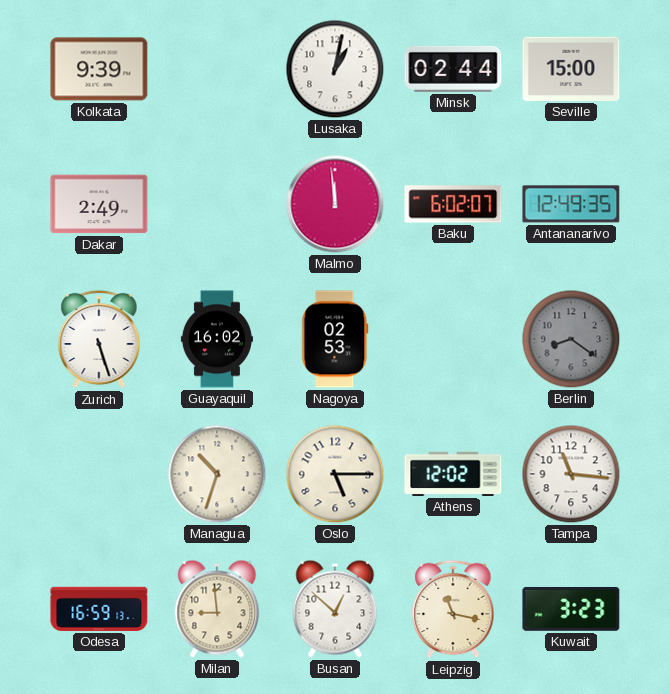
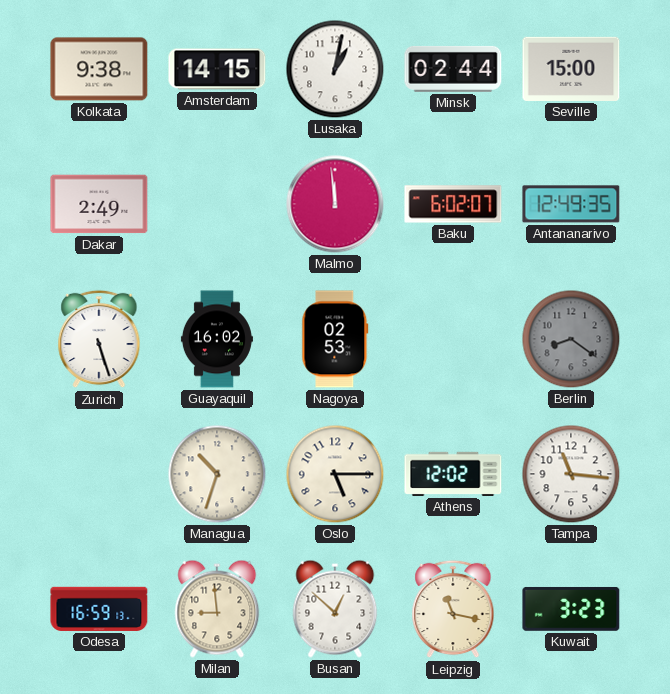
Kolkata: 9:39 -> 9:38 (99, 69)
Amsterdam: none -> 14:15 (217, 69)
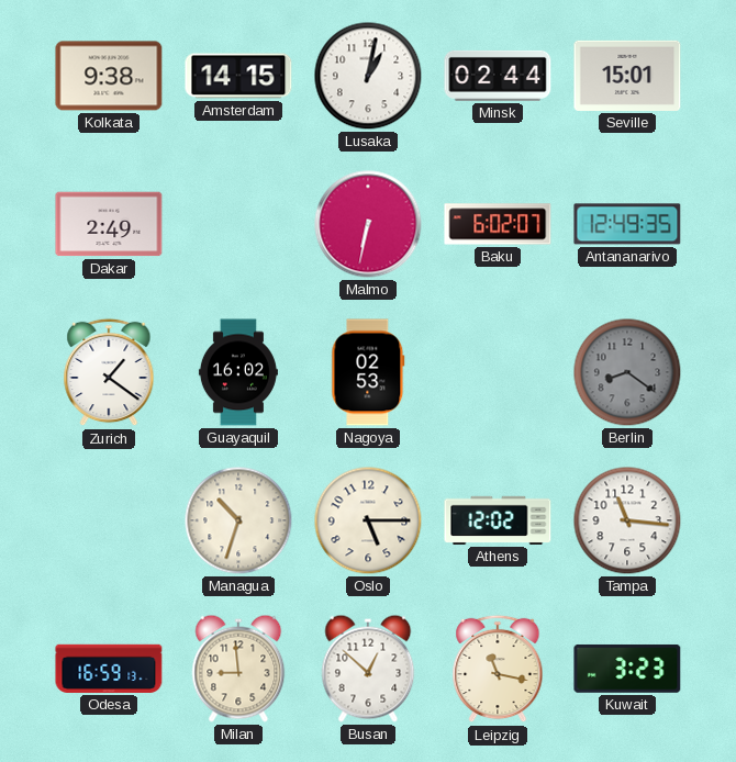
Seville: 15:00 -> 15:01 (627, 76)
Malmo: 11:59 -> 6:32 (368, 224)
Zurich: 5:27 -> 1:21 (109, 372)
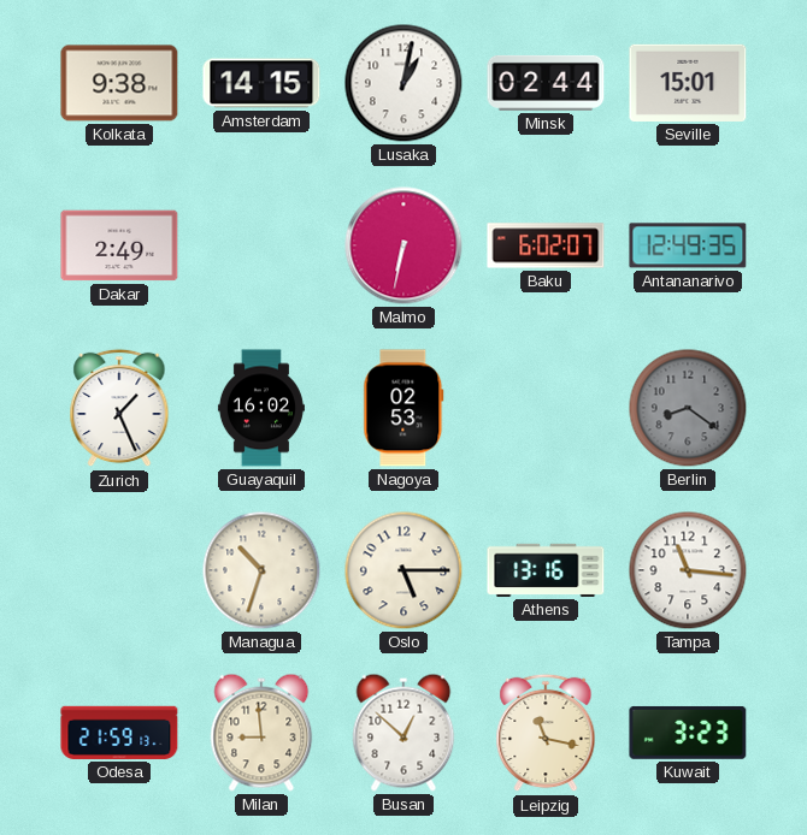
Zurich: 1:21 -> 1:26 (119, 408)
Athens: 12:02 -> 13:16 (546, 570)
Odesa: 16:59 -> 21:59 (119, 733)
